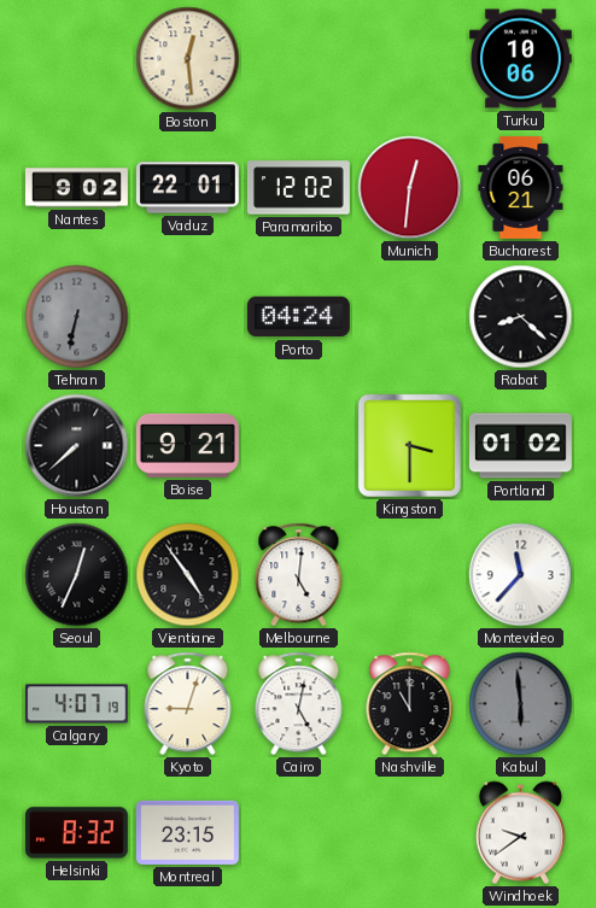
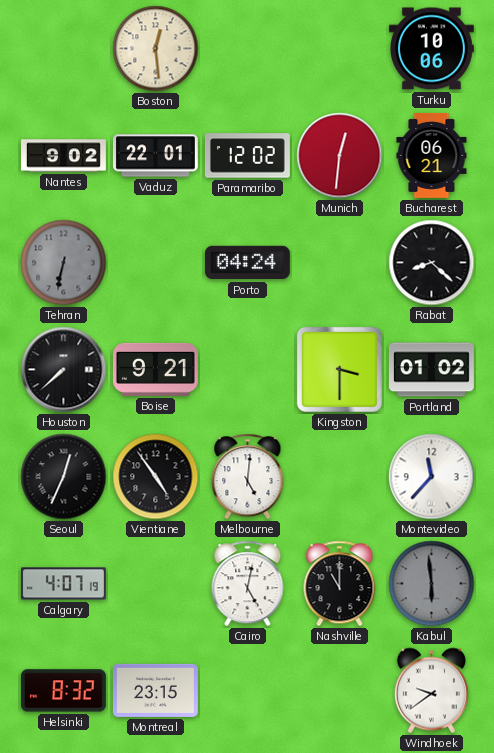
Kyoto: 9:03 -> none (188, 704)
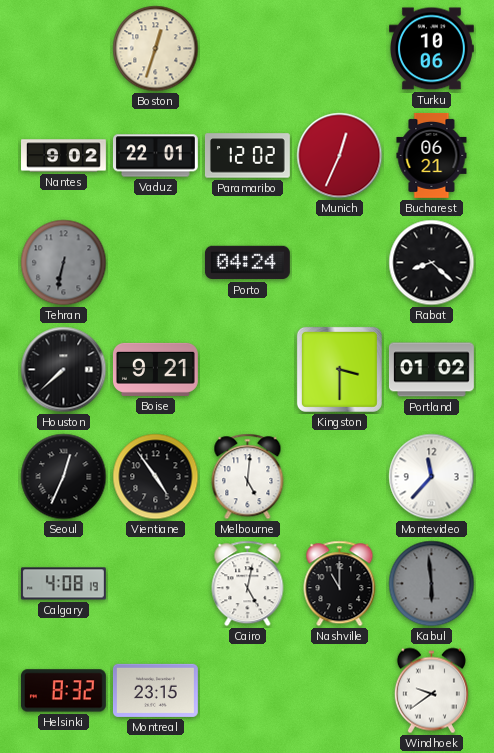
Boston: 12:29 -> 12:33 (156, 49)
Munich: 12:31 -> 12:34 (340, 156)
Calgary: 4:07 -> 4:08 (63, 584)
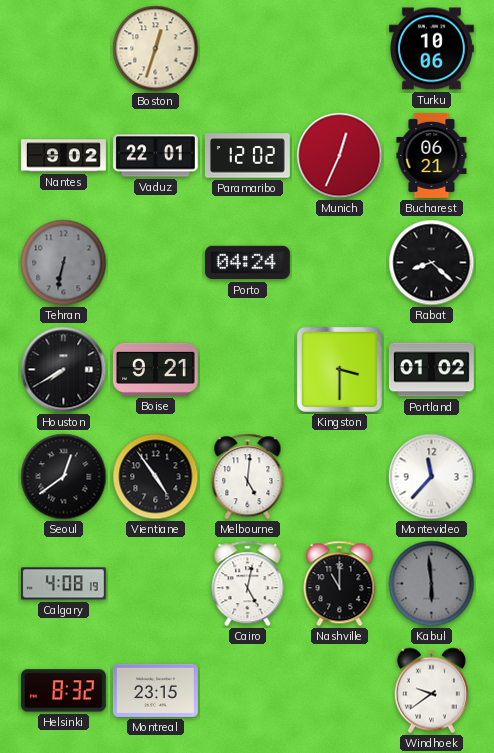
Houston: 7:38 -> 7:40 (64, 370)
Seoul: 12:34 -> 12:39 (64, 477)
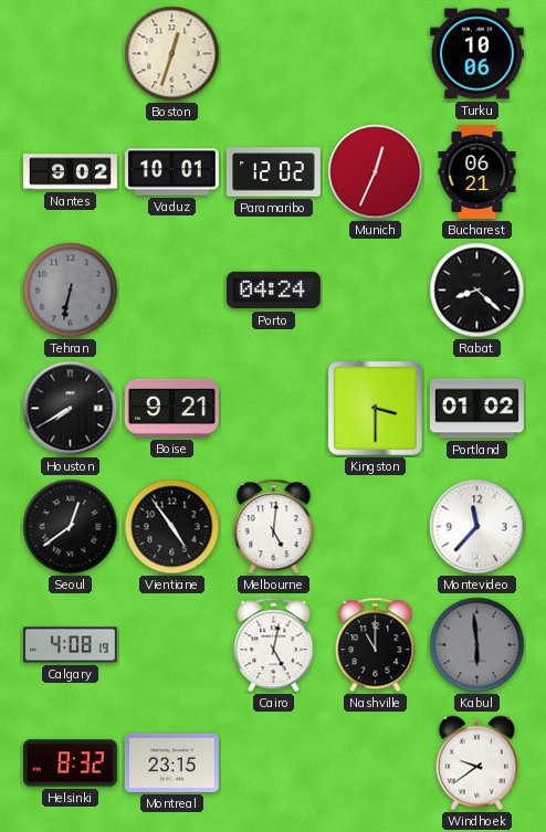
Vaduz: 22:01 -> 10:01 (171, 172)
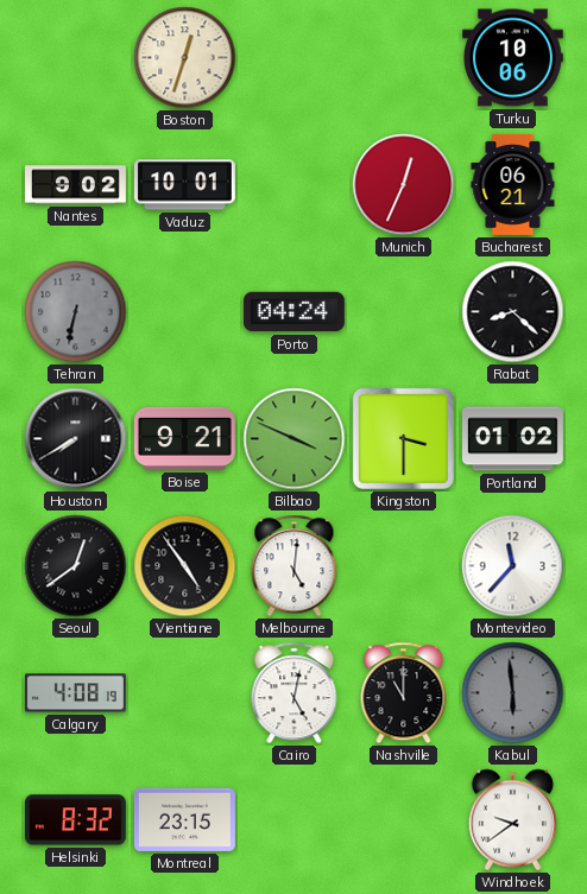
Paramaribo: 12:02 -> none (273, 172)
Bilbao: none -> 3:49 (295, 439)
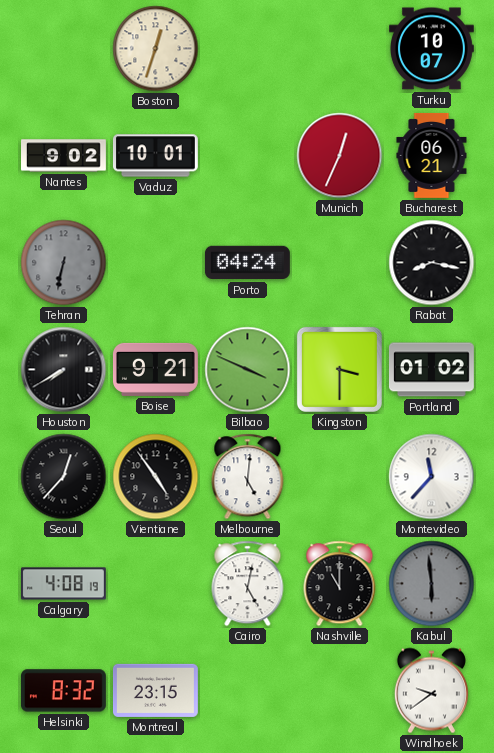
Turku: 10:06 -> 10:07 (431, 49)
Rabat: 8:22 -> 8:17 (432, 263)
Seoul: 12:39 -> 12:37 (64, 477)
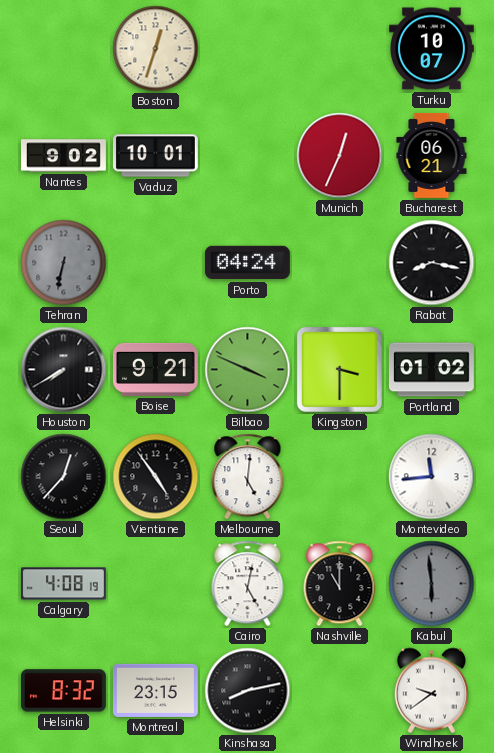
Montevideo: 11:37 -> 11:44 (432, 477)
Kinshasa: none -> 8:13 (248, 691)
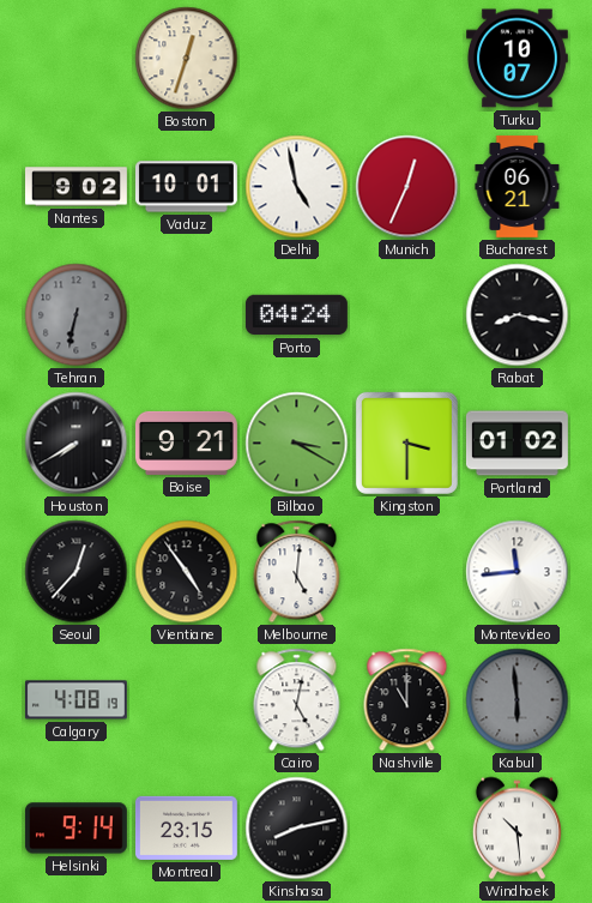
Delhi: none -> 4:58 (297, 187)
Bilbao: 3:49 -> 3:20 (297, 444)
Helsinki: 8:32 -> 9:14 (75, 829)
Windhoek: 9:39 -> 10:29 (517, 829)
